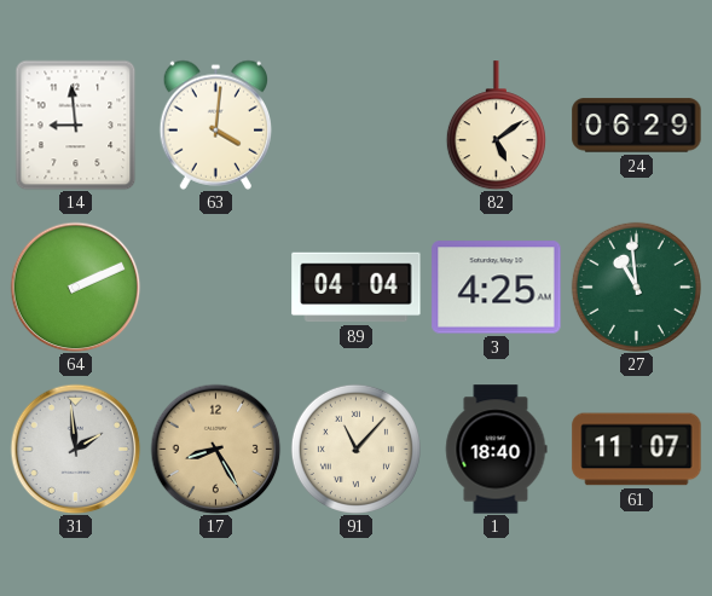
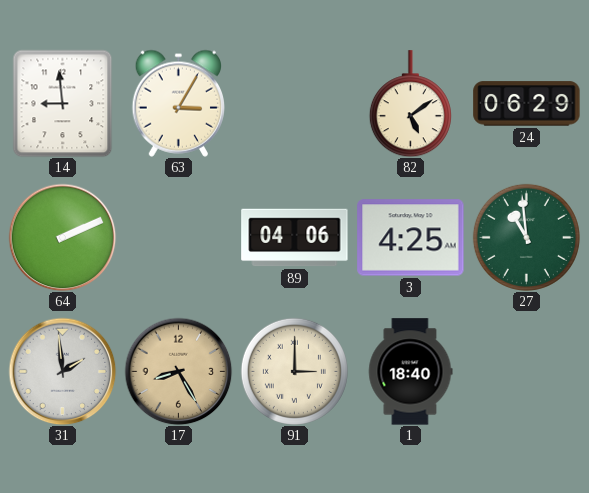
63: 4:01 -> 3:05 (178, 103)
89: 04:04 -> 04:06 (295, 238)
91: 11:07 -> 3:00 (294, 371)
61: 11:07 -> none (637, 450)
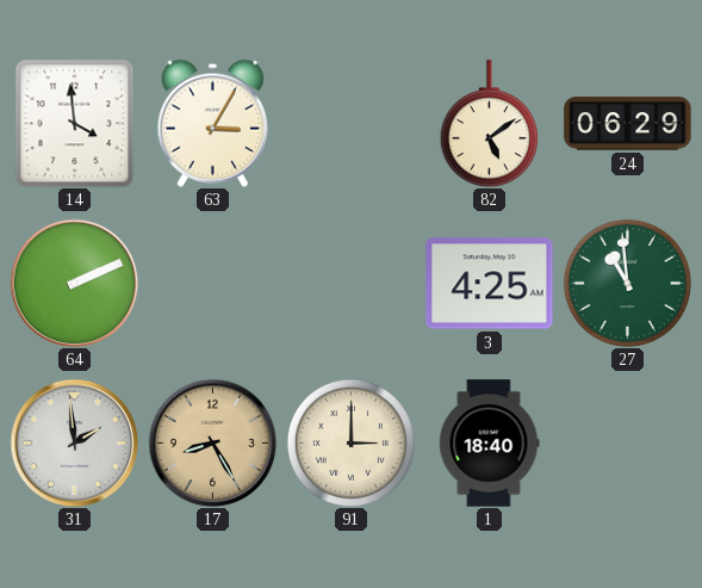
14: 8:59 -> 3:59 (75, 123)
89: 04:06 -> none (295, 238)
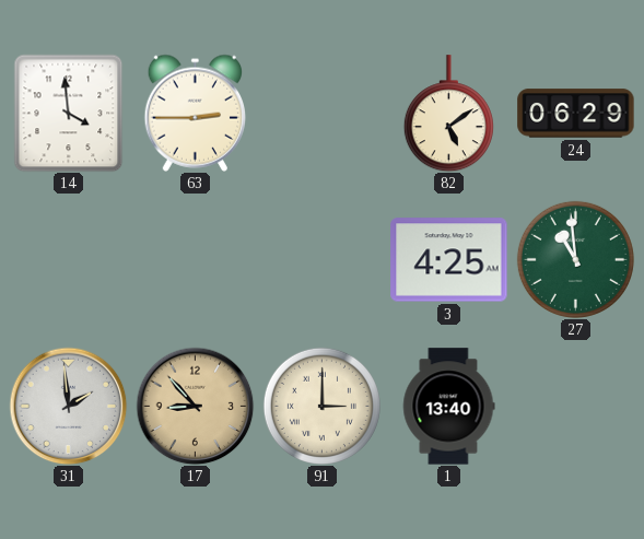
63: 3:05 -> 2:45 (195, 113)
64: 2:11 -> none (74, 283)
17: 8:25 -> 8:53 (195, 406)
1: 18:40 -> 13:40 (448, 407)
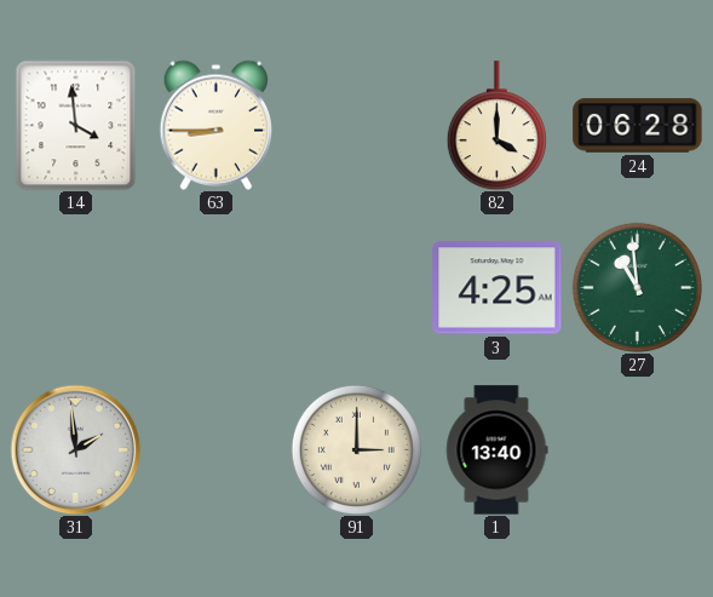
63: 2:45 -> 8:45 (215, 125)
82: 5:09 -> 4:00 (496, 126)
24: 06:29 -> 06:28 (638, 126)
17: 8:53 -> none (195, 406)
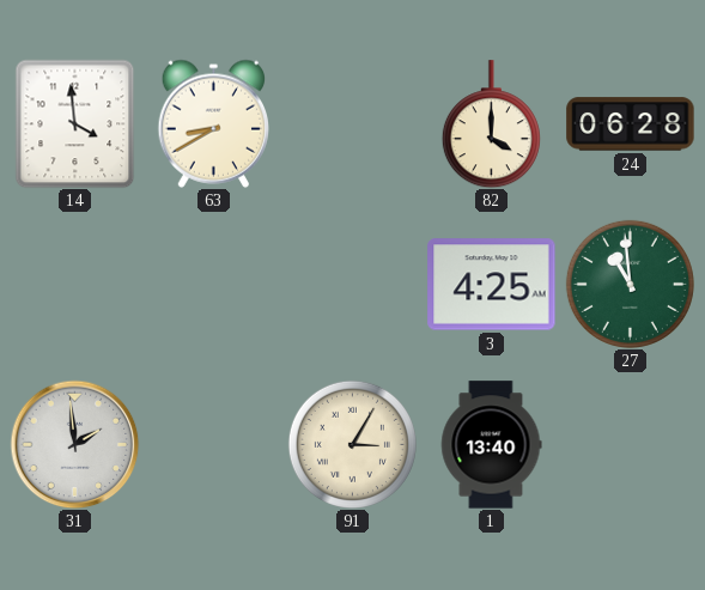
63: 8:45 -> 8:40 (213, 123)
91: 3:00 -> 3:05 (352, 444)
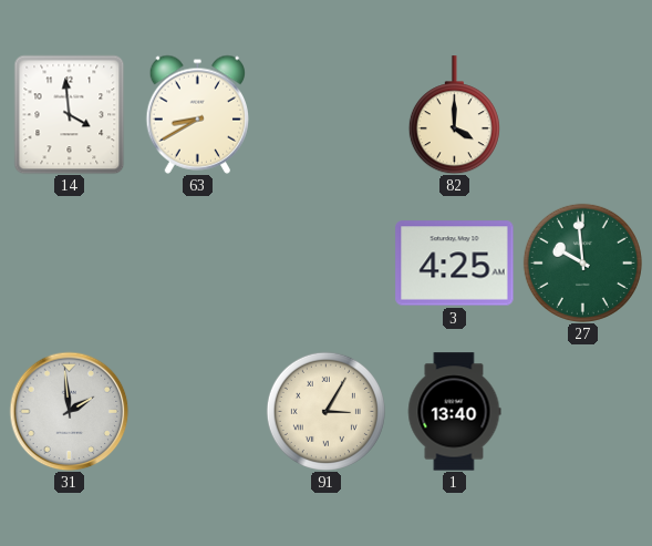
24: 06:28 -> none (631, 124)
27: 10:59 -> 9:59 (582, 262)
